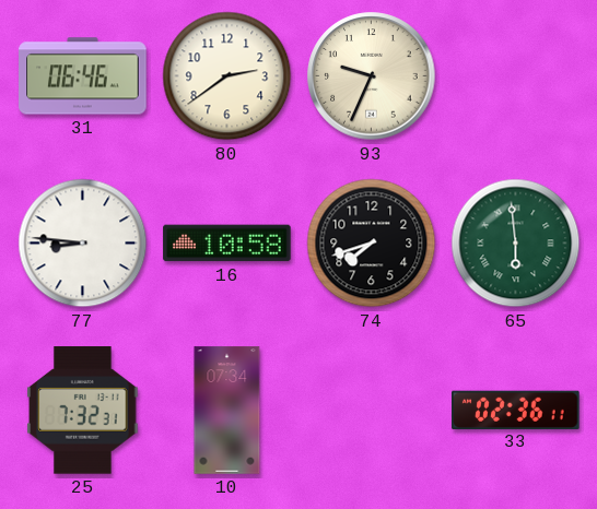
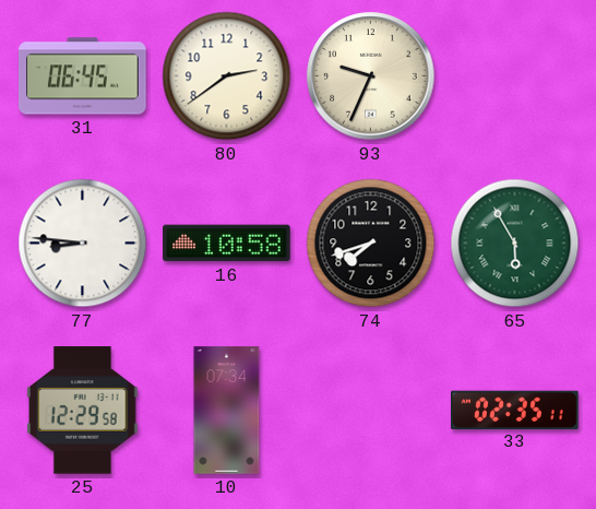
31: 06:46 -> 06:45 (83, 76)
65: 5:59 -> 5:55 (515, 244)
25: 7:32 -> 12:29 (83, 411)
33: 02:36 -> 02:35 (515, 410)
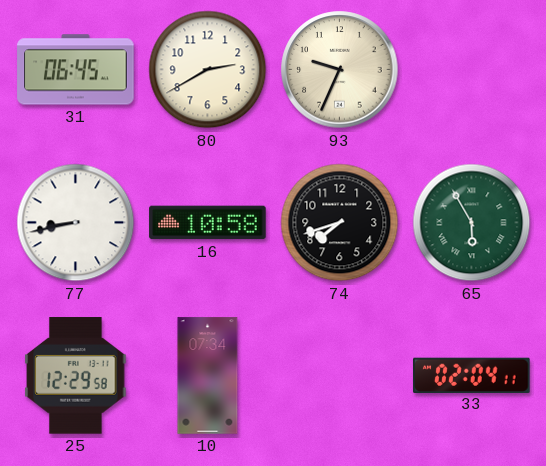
80: 2:39 -> 2:40 (208, 70)
77: 8:46 -> 8:43 (76, 223)
33: 02:35 -> 02:04 (472, 375)
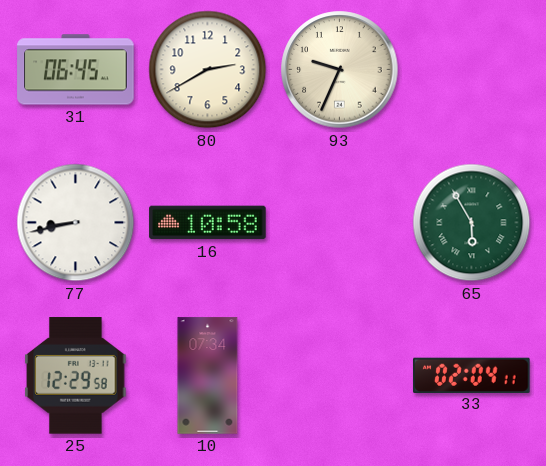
74: 7:42 -> none (340, 223)
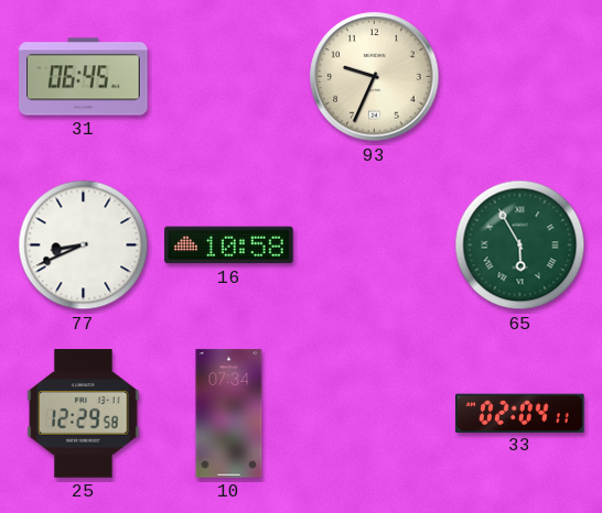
80: 2:40 -> none (208, 70)
77: 8:43 -> 8:41 (84, 245)
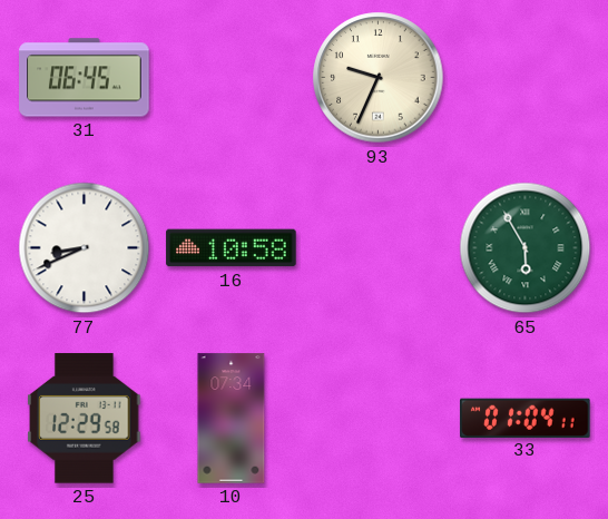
33: 02:04 -> 01:04 (526, 418)
